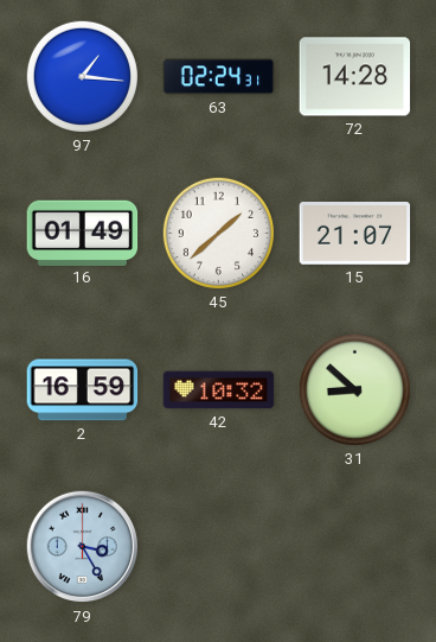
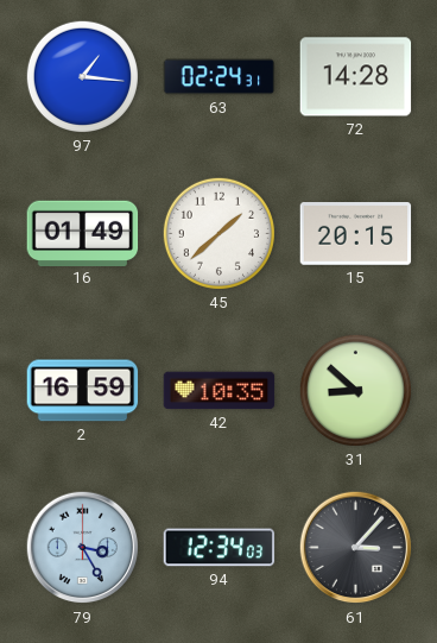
15: 21:07 -> 20:15 (356, 234)
42: 10:32 -> 10:35 (220, 391)
94: none -> 12:34 (220, 548)
61: none -> 3:07 (356, 548)
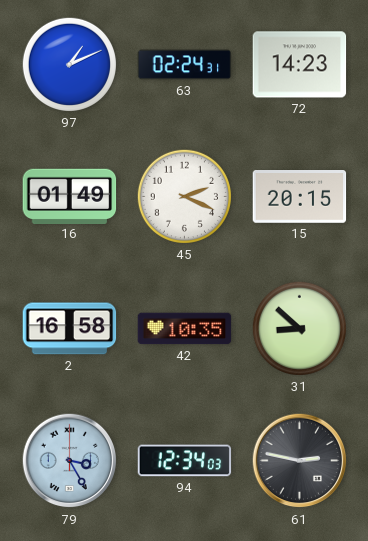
97: 1:16 -> 1:11 (69, 64)
72: 14:28 -> 14:23 (300, 65)
45: 1:38 -> 2:19 (184, 196)
2: 16:59 -> 16:58 (70, 329)
61: 3:07 -> 2:47 (300, 461)
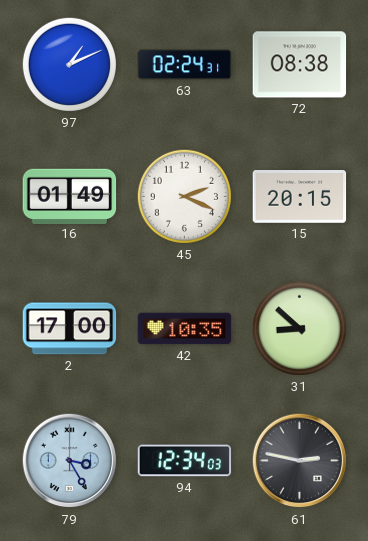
72: 14:23 -> 08:38 (300, 65)
2: 16:58 -> 17:00 (70, 329)
